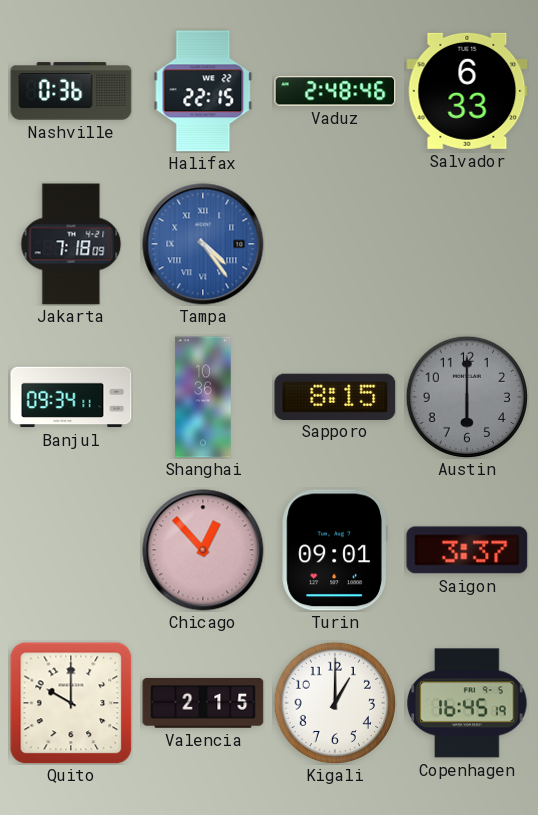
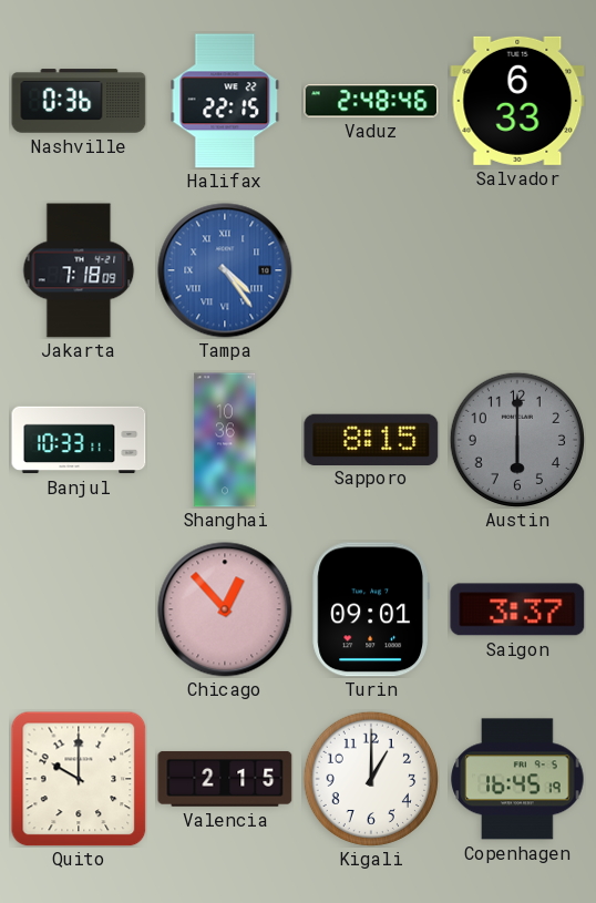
Banjul: 09:34 -> 10:33 (79, 440)
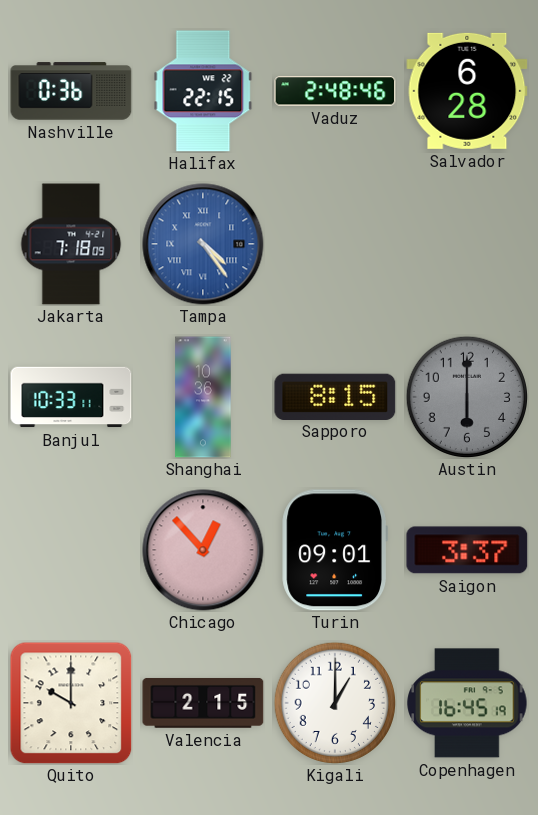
Salvador: 6:33 -> 6:28 (467, 91)
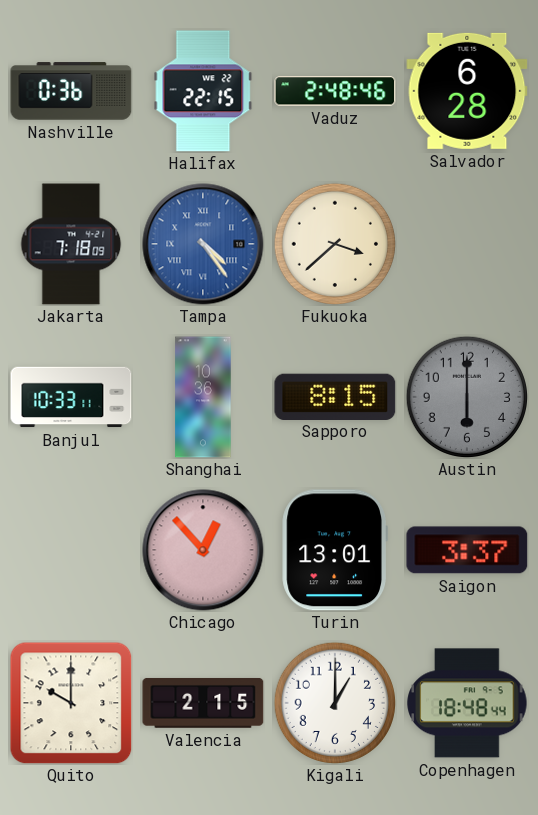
Fukuoka: none -> 3:38 (334, 243)
Turin: 09:01 -> 13:01 (334, 550)
Copenhagen: 16:45 -> 18:48 (467, 703)
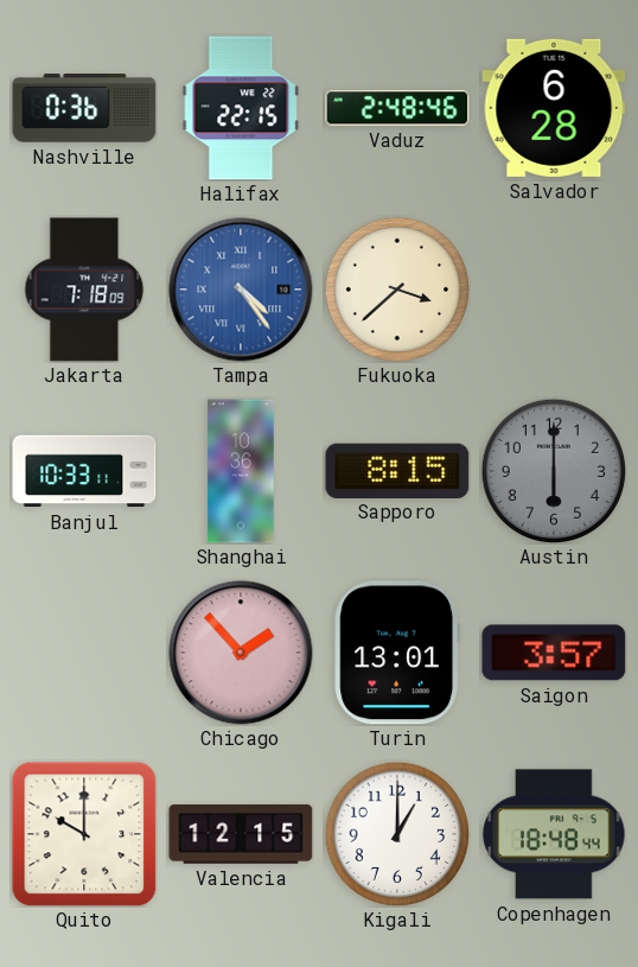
Chicago: 12:53 -> 1:53 (241, 653)
Saigon: 3:37 -> 3:57 (554, 653)
Valencia: 2:15 -> 12:15 (241, 834)
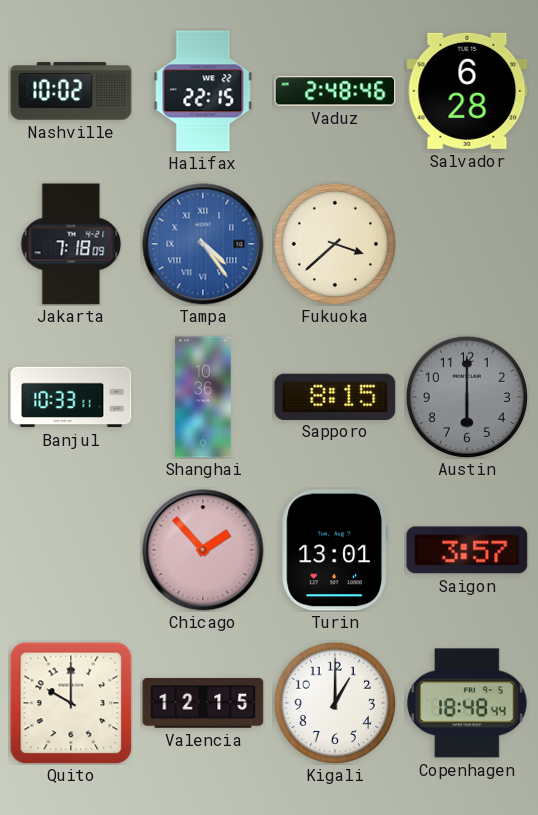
Nashville: 0:36 -> 10:02 (71, 91)
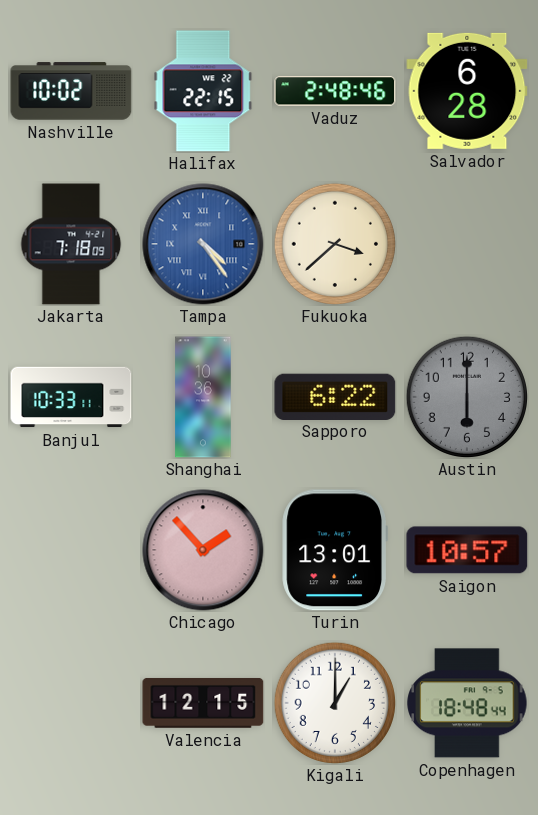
Sapporo: 8:15 -> 6:22 (335, 396)
Saigon: 3:57 -> 10:57 (467, 550)
Quito: 10:00 -> none (71, 703)
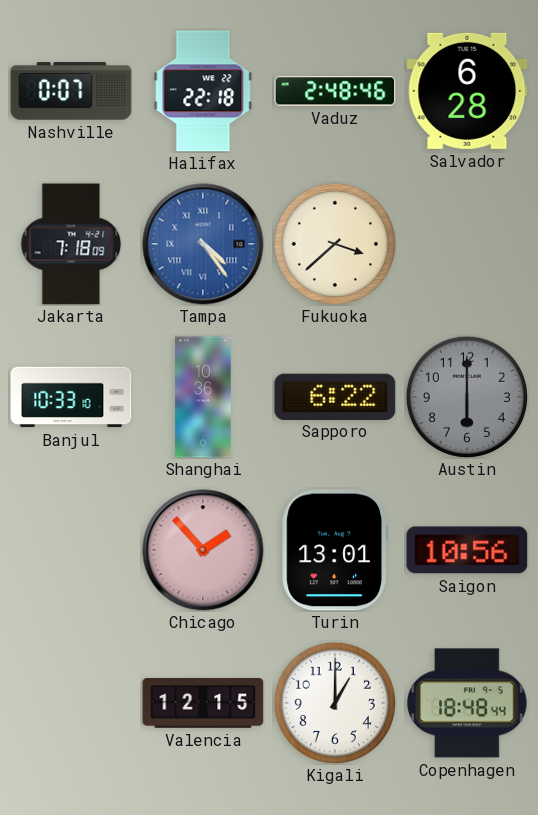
Nashville: 10:02 -> 0:07 (71, 91)
Halifax: 22:15 -> 22:18 (203, 91)
Banjul: 10:33:11 -> 10:33:10 (71, 397)
Saigon: 10:57 -> 10:56 (467, 550)
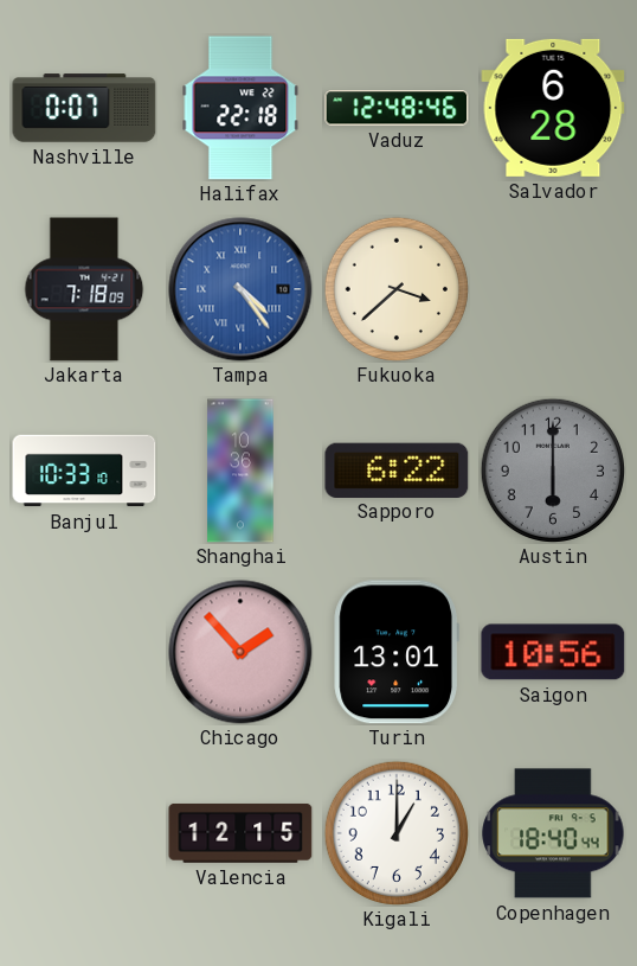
Vaduz: 2:48 -> 12:48 (397, 108)
Copenhagen: 18:48 -> 18:40 (553, 833)
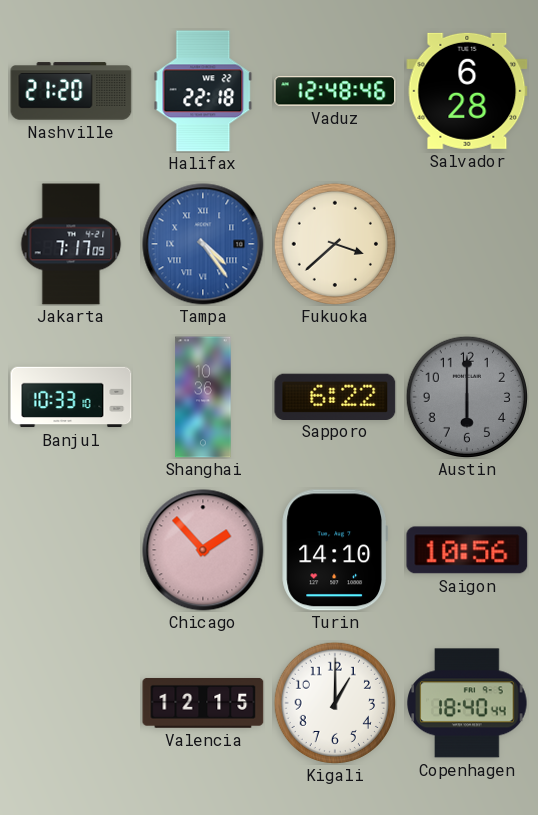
Nashville: 0:07 -> 21:20 (71, 91)
Jakarta: 7:18 -> 7:17 (71, 244)
Turin: 13:01 -> 14:10 (334, 550)
